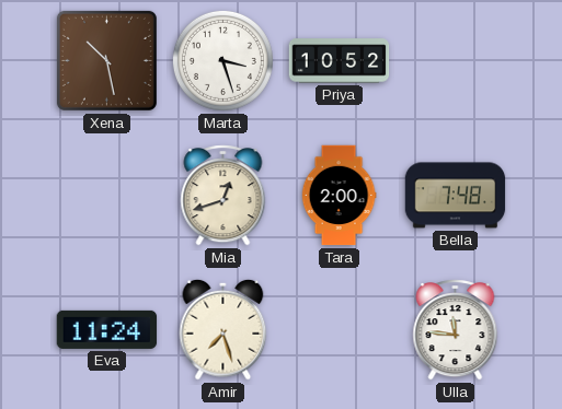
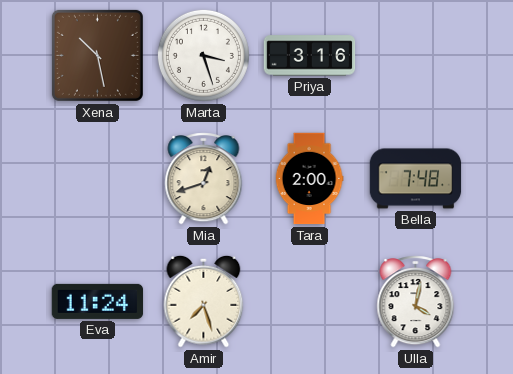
Priya: 10:52 -> 3:16 (310, 56)
Ulla: 11:46 -> 4:02 (416, 302)
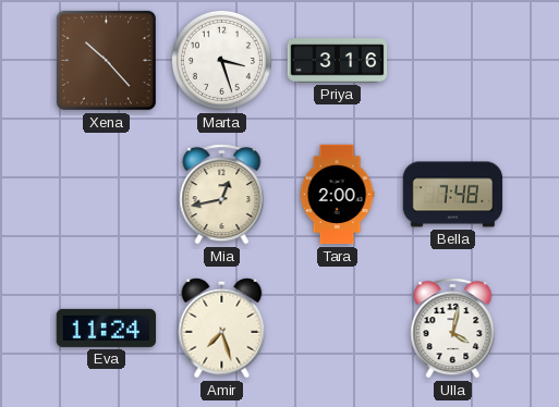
Xena: 10:28 -> 10:23 (106, 60)
Mia: 12:42 -> 12:43 (222, 195)
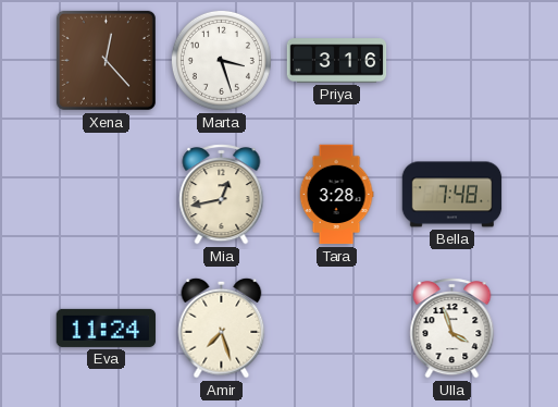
Xena: 10:23 -> 12:23 (106, 60)
Tara: 2:00 -> 3:28 (336, 195)
Ulla: 4:02 -> 3:57 (452, 329)
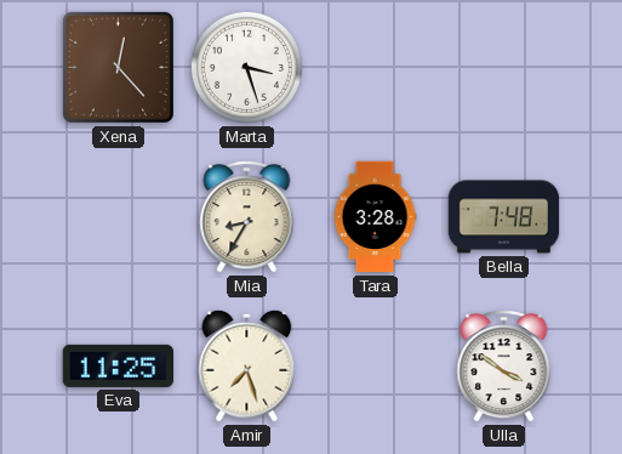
Priya: 3:16 -> none (337, 61)
Mia: 12:43 -> 8:35 (247, 217)
Eva: 11:24 -> 11:25 (119, 365)
Ulla: 3:57 -> 3:51 (504, 367)
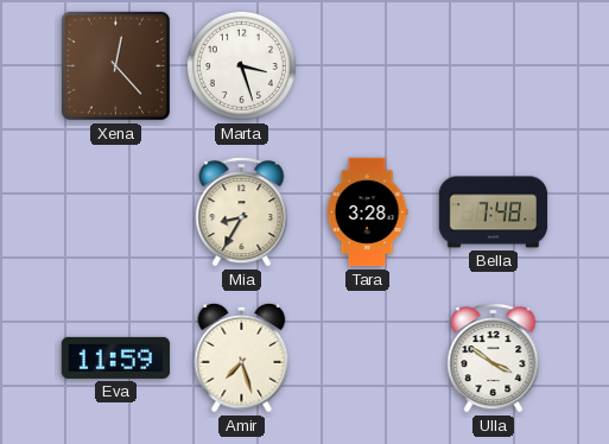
Eva: 11:25 -> 11:59 (116, 357)
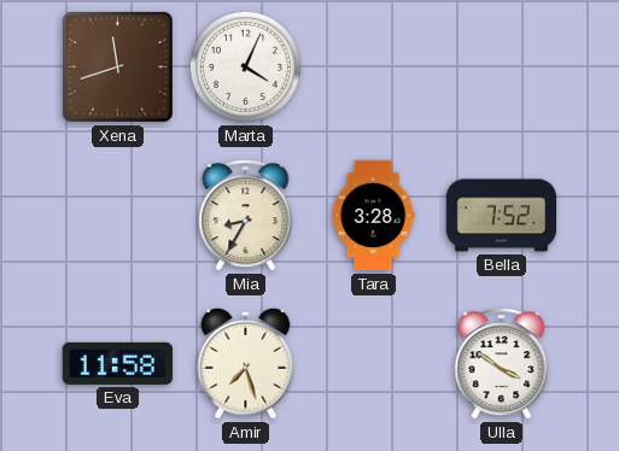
Xena: 12:23 -> 11:42 (117, 66)
Marta: 3:27 -> 4:04 (245, 66)
Bella: 7:48 -> 7:52 (502, 216)
Eva: 11:59 -> 11:58 (118, 363)
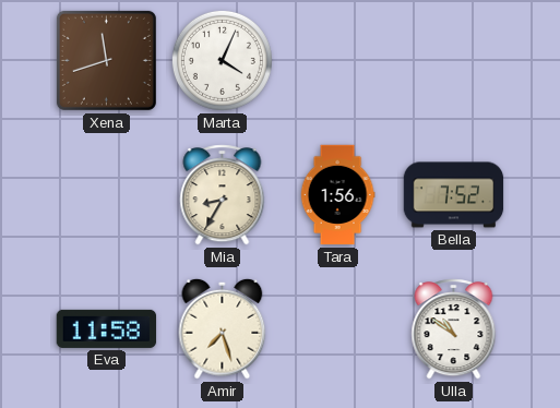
Tara: 3:28 -> 1:56 (337, 195)
Ulla: 3:51 -> 10:51 (454, 329)
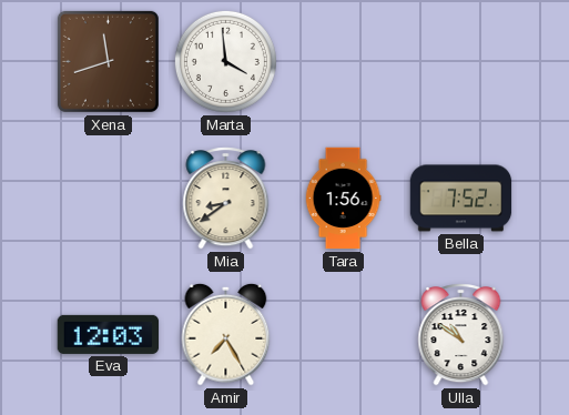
Marta: 4:04 -> 3:59 (225, 61)
Mia: 8:35 -> 8:39 (226, 199)
Eva: 11:58 -> 12:03 (109, 334)
Amir: 7:27 -> 7:25 (226, 334)
